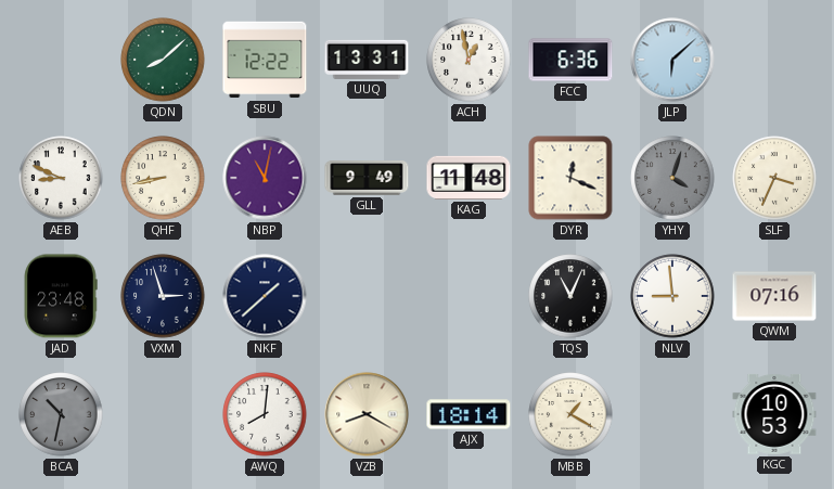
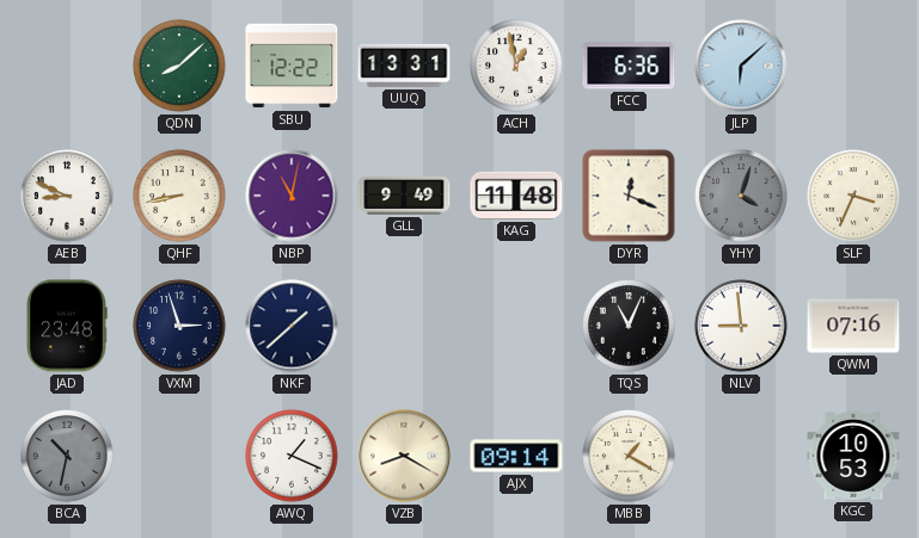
AWQ: 8:01 -> 1:19 (292, 456)
AJX: 18:14 -> 09:14 (516, 456)
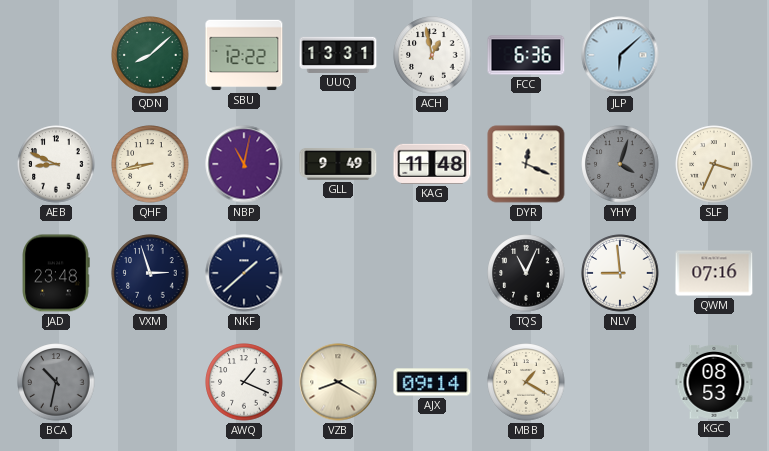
KGC: 10:53 -> 08:53 (714, 382)
